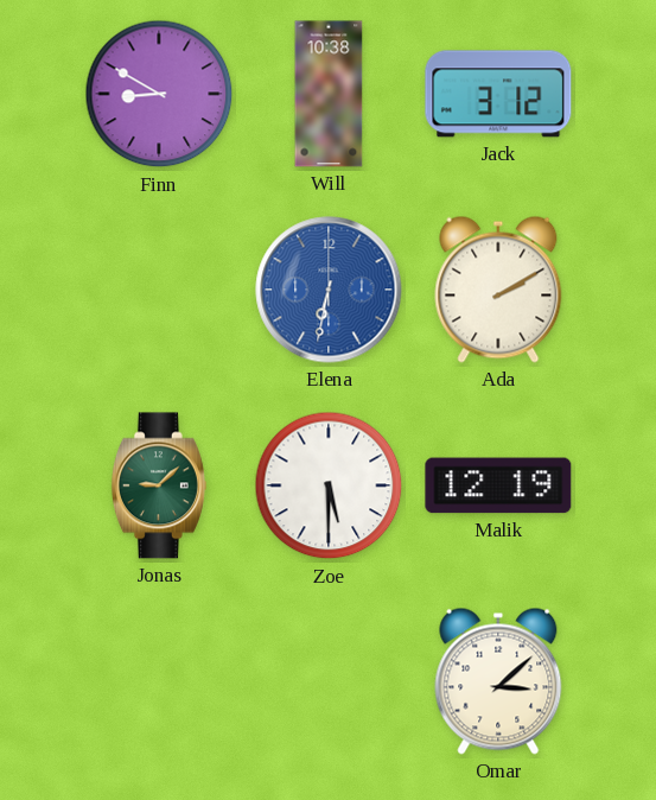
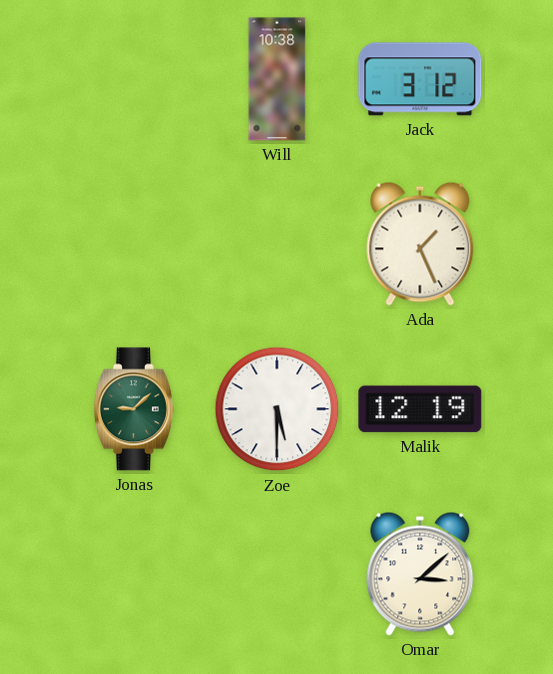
Finn: 8:50 -> none (159, 94)
Elena: 6:32 -> none (329, 290)
Ada: 2:10 -> 1:26 (420, 244)
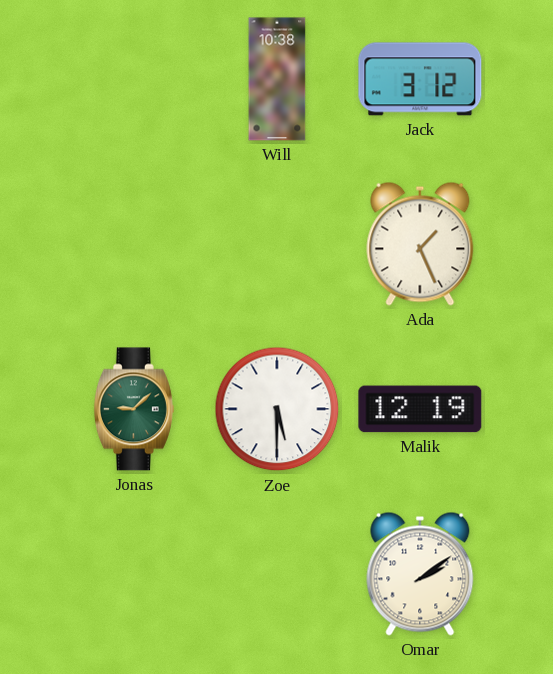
Omar: 3:08 -> 2:09 (420, 574)
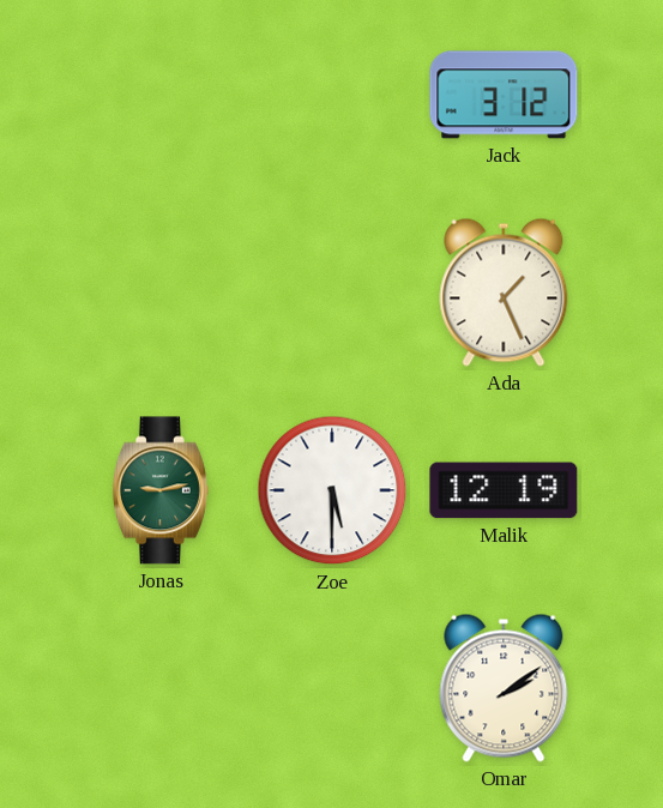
Will: 10:38 -> none (277, 79)
Jonas: 9:08 -> 9:13 (161, 490)
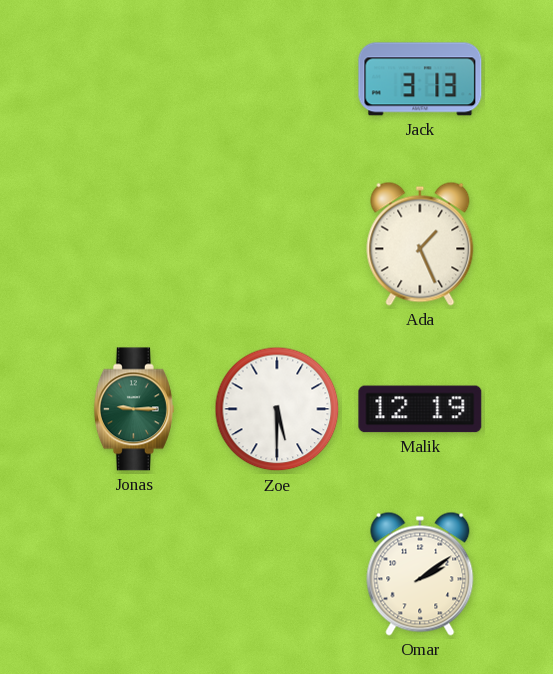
Jack: 3:12 -> 3:13 (420, 79)
Jonas: 9:13 -> 9:15 (134, 409)
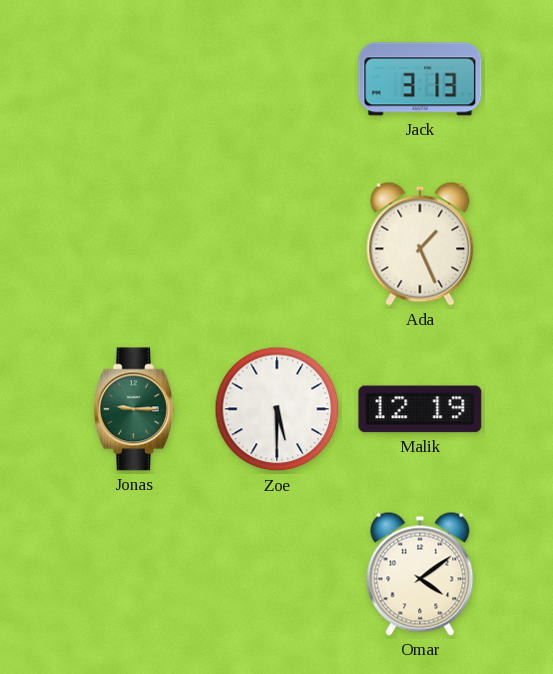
Omar: 2:09 -> 4:09 (420, 574)
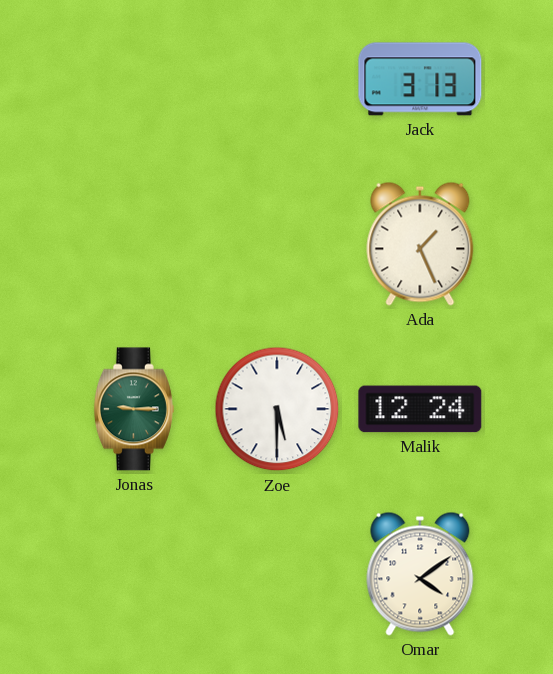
Malik: 12:19 -> 12:24 (420, 409)
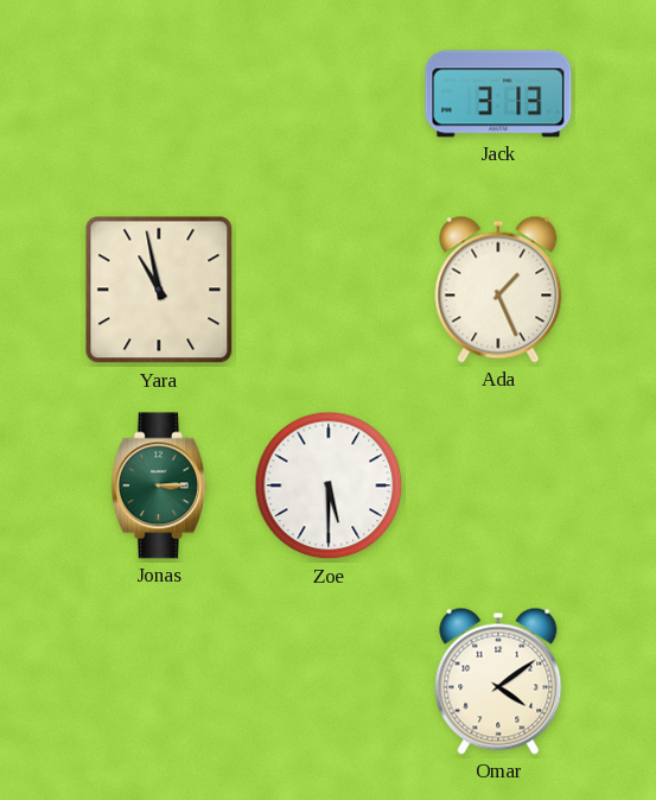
Yara: none -> 10:58 (159, 290)
Jonas: 9:15 -> 3:15 (159, 485)
Malik: 12:24 -> none (420, 409)
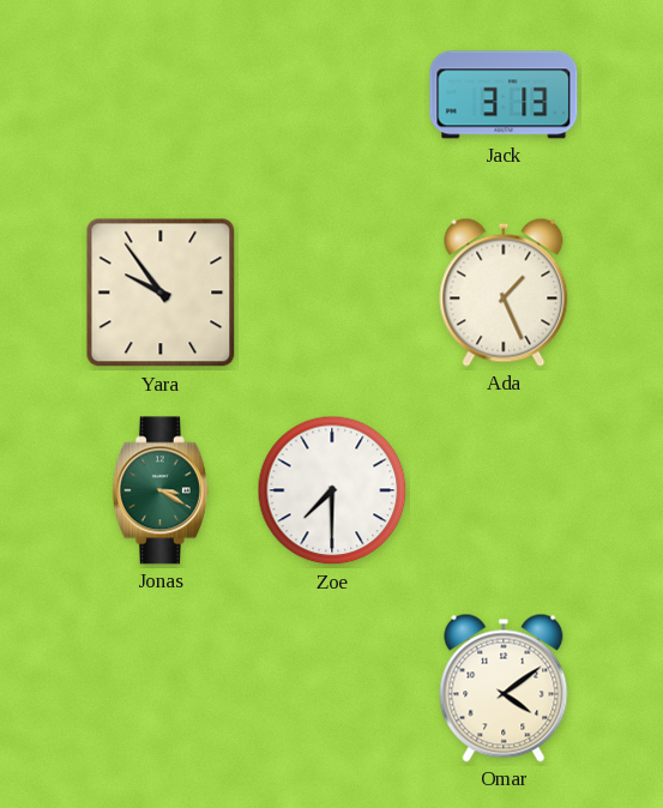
Yara: 10:58 -> 9:54 (161, 293)
Jonas: 3:15 -> 3:20 (161, 490)
Zoe: 5:30 -> 7:30 (332, 490)
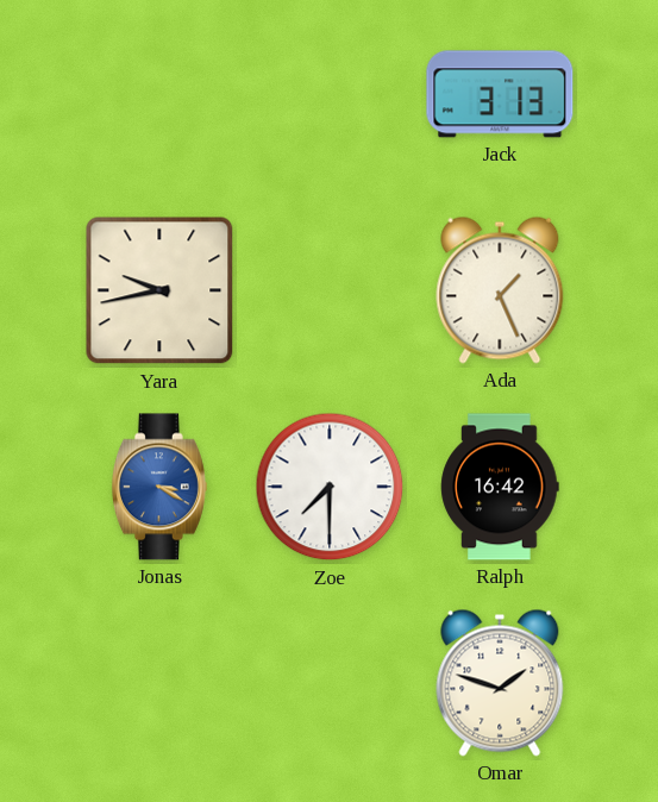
Yara: 9:54 -> 9:43 (159, 290)
Jonas dial: green -> blue (159, 487)
Ralph: none -> 16:42 (500, 487)
Omar: 4:09 -> 1:48 (500, 683)
